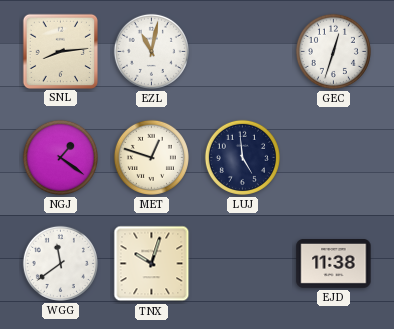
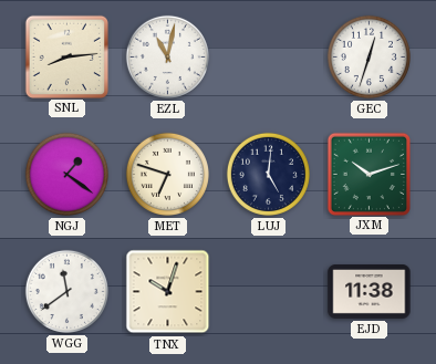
MET: 12:48 -> 6:48 (167, 174)
LUJ: 4:59 -> 5:01 (268, 174)
JXM: none -> 10:12 (368, 174)
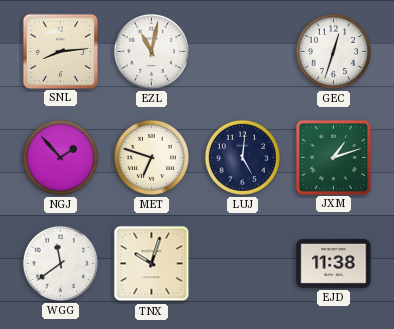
NGJ: 1:21 -> 1:53 (60, 157)
JXM: 10:12 -> 1:12 (333, 157)
